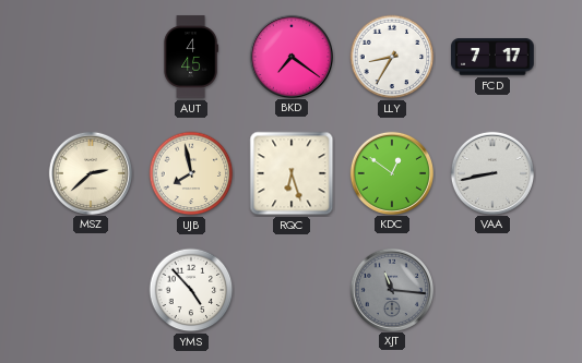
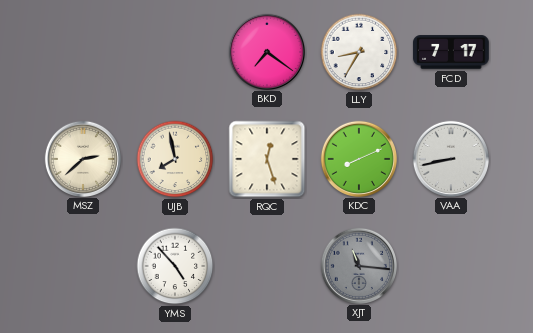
AUT: 4:45 -> none (191, 57)
RQC: 6:27 -> 12:27 (267, 159)
KDC: 12:51 -> 8:11 (358, 158)
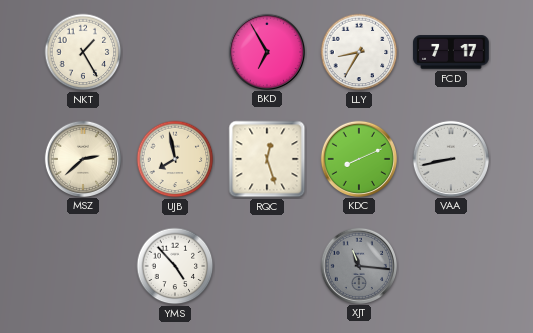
NKT: none -> 1:25 (83, 52)
BKD: 7:21 -> 6:55 (266, 51)
